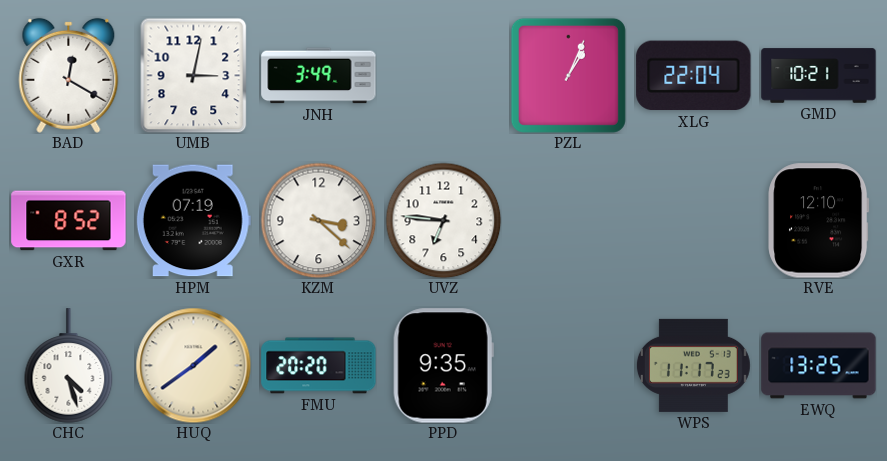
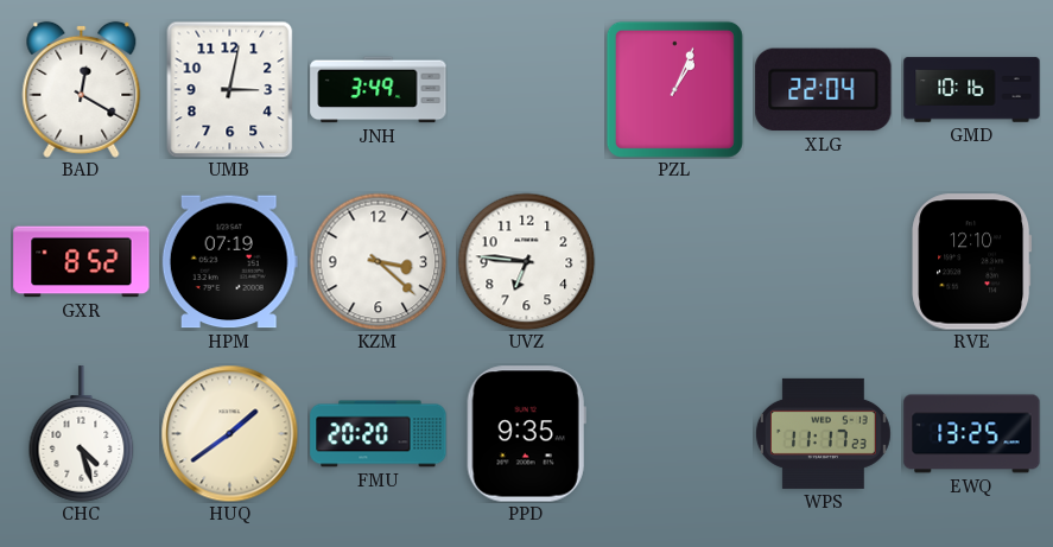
GMD: 10:21 -> 10:16 (972, 90)
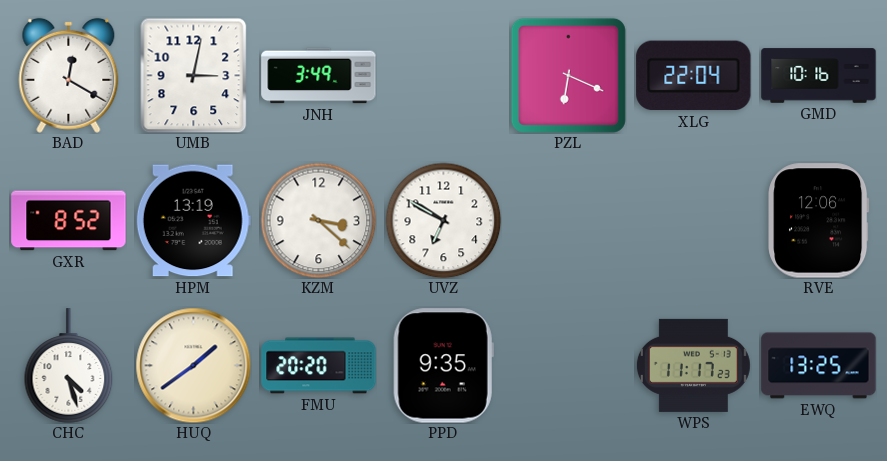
PZL: 1:04 -> 6:19 (568, 75)
HPM: 07:19 -> 13:19 (193, 221)
UVZ: 6:46 -> 6:50 (443, 220)
RVE: 12:10 -> 12:06 (819, 221)
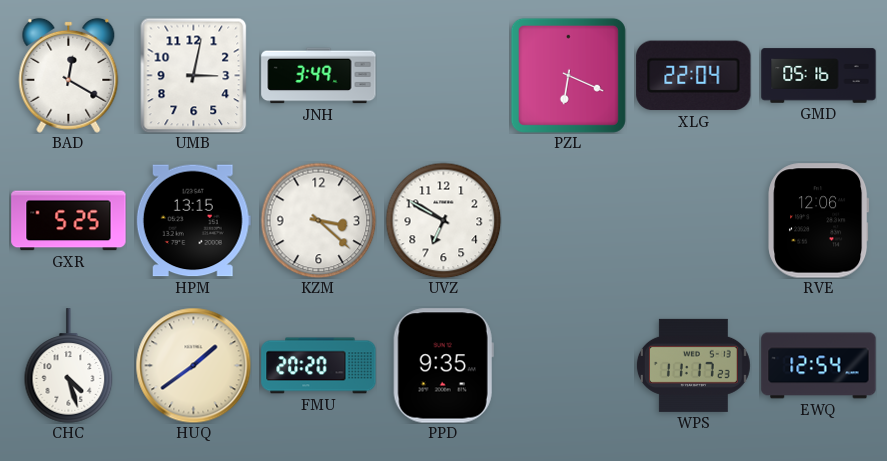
GMD: 10:16 -> 05:16 (819, 76)
GXR: 8:52 -> 5:25 (69, 221)
HPM: 13:19 -> 13:15 (193, 221)
EWQ: 13:25 -> 12:54 (819, 366)
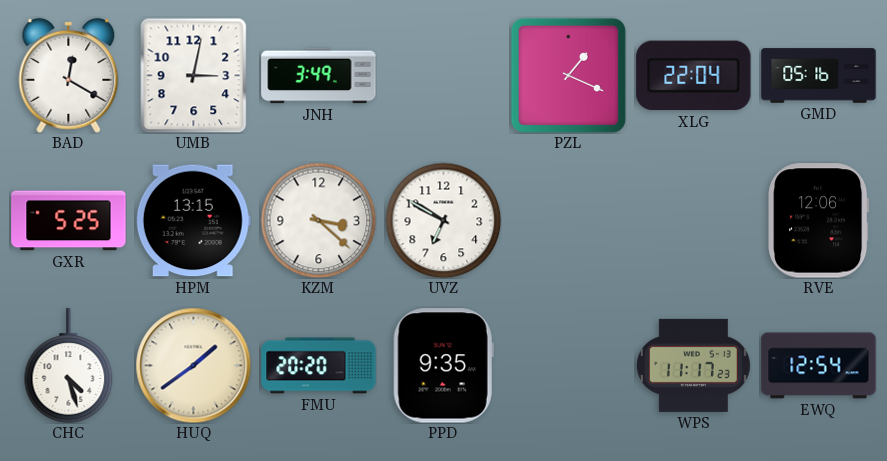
PZL: 6:19 -> 1:19 (568, 75)
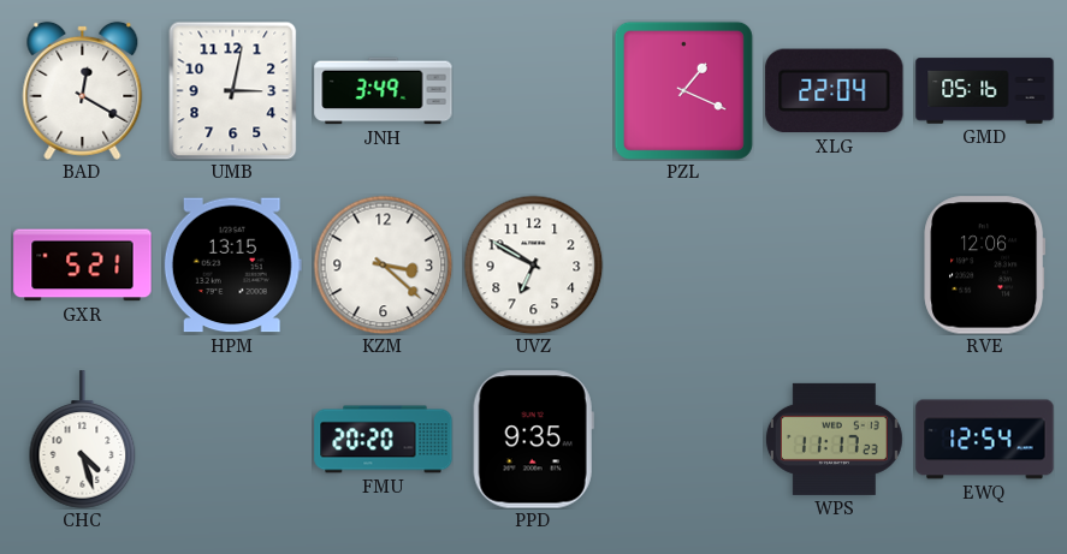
GXR: 5:25 -> 5:21 (83, 266)
HUQ: 1:39 -> none (193, 365)
